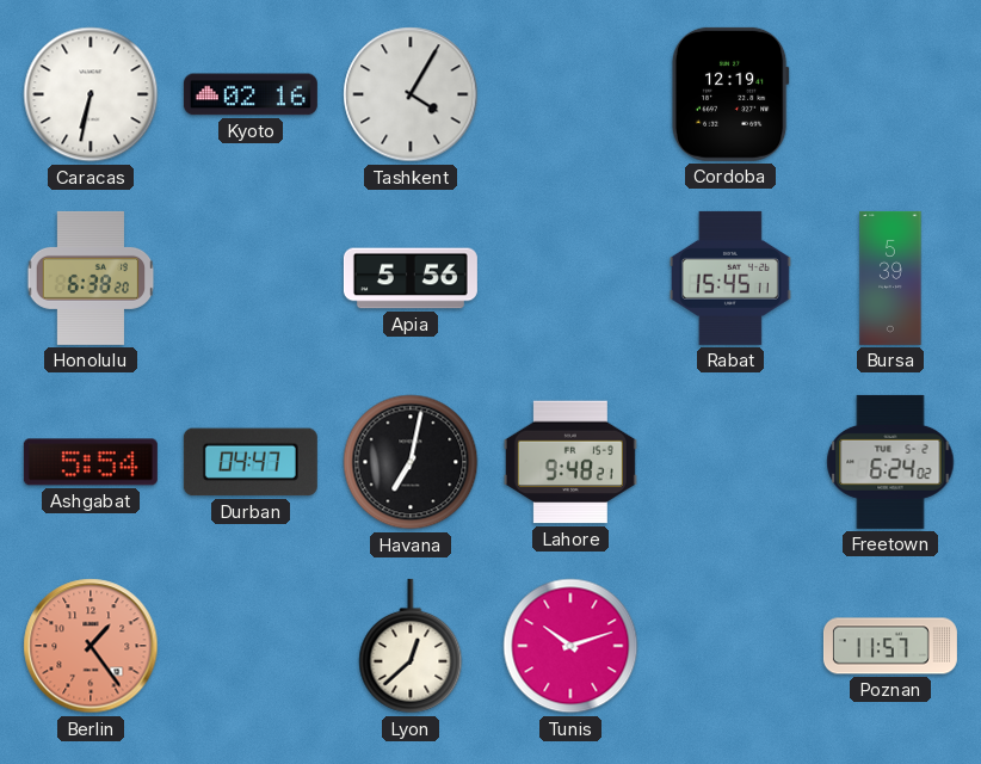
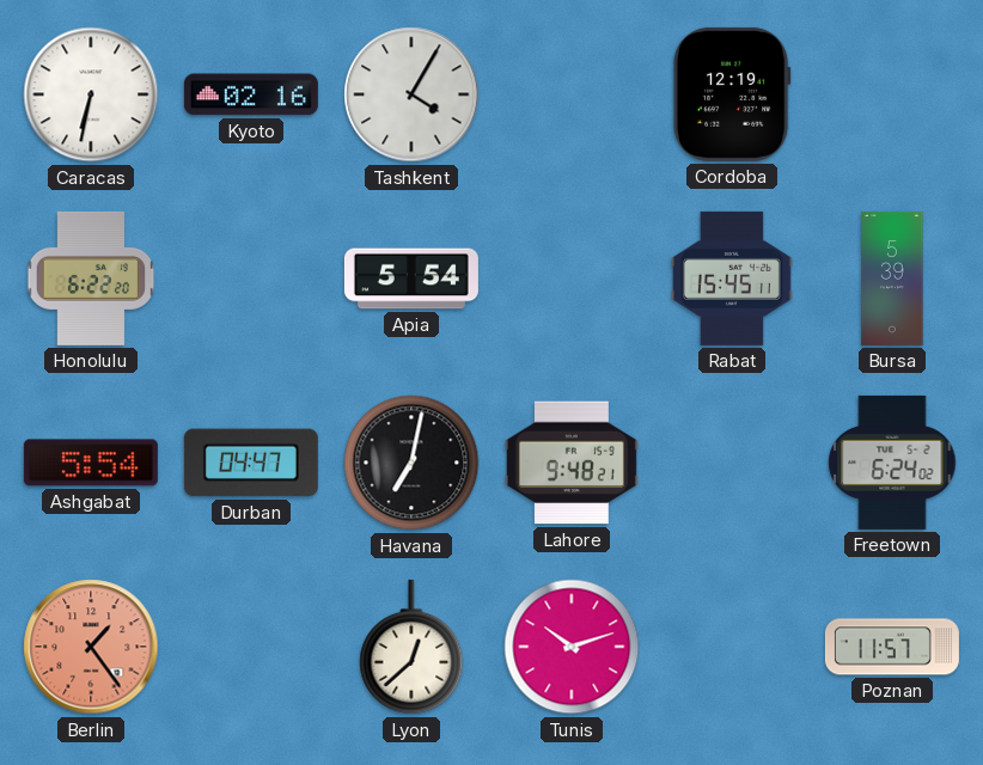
Honolulu: 6:38 -> 6:22 (91, 279)
Apia: 5:56 -> 5:54 (411, 279)
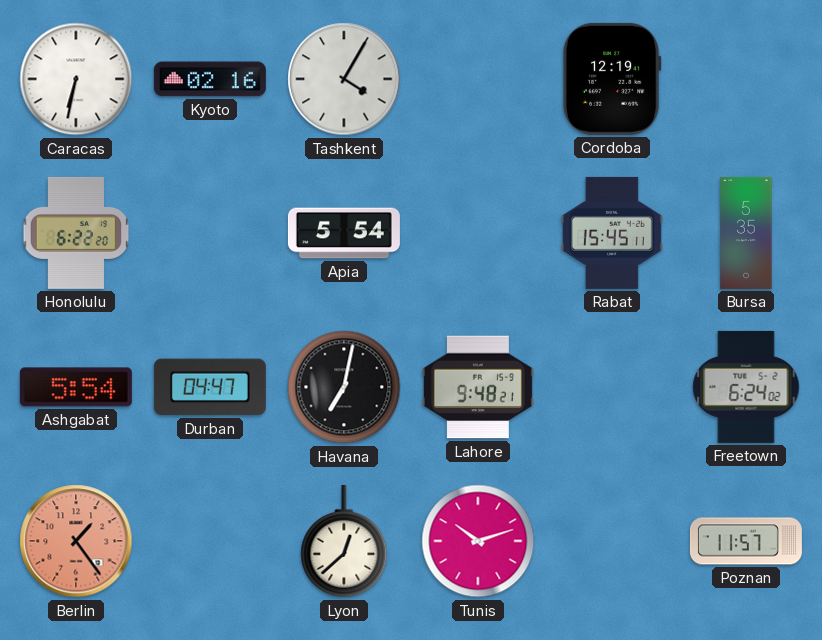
Bursa: 5:39 -> 5:35 (746, 233)
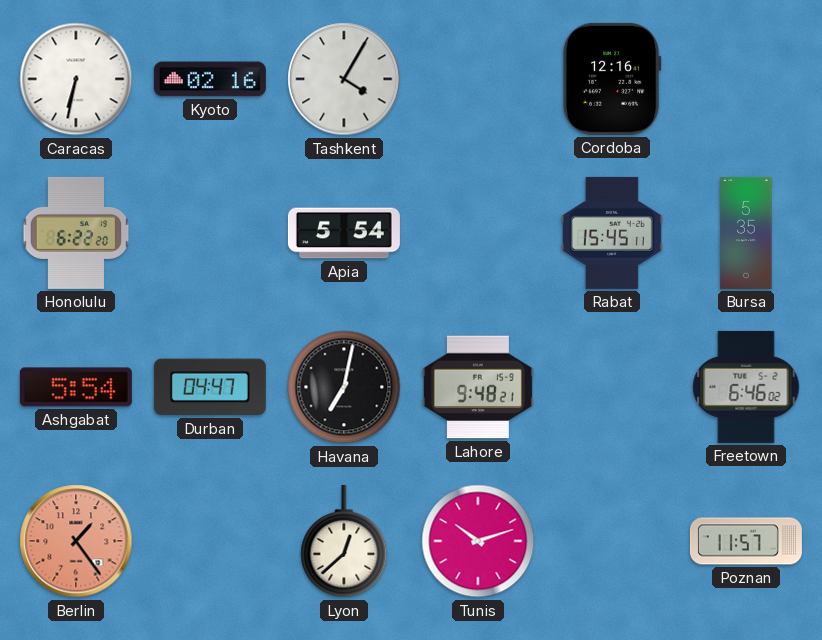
Cordoba: 12:19 -> 12:16 (612, 79)
Freetown: 6:24 -> 6:46 (746, 387)
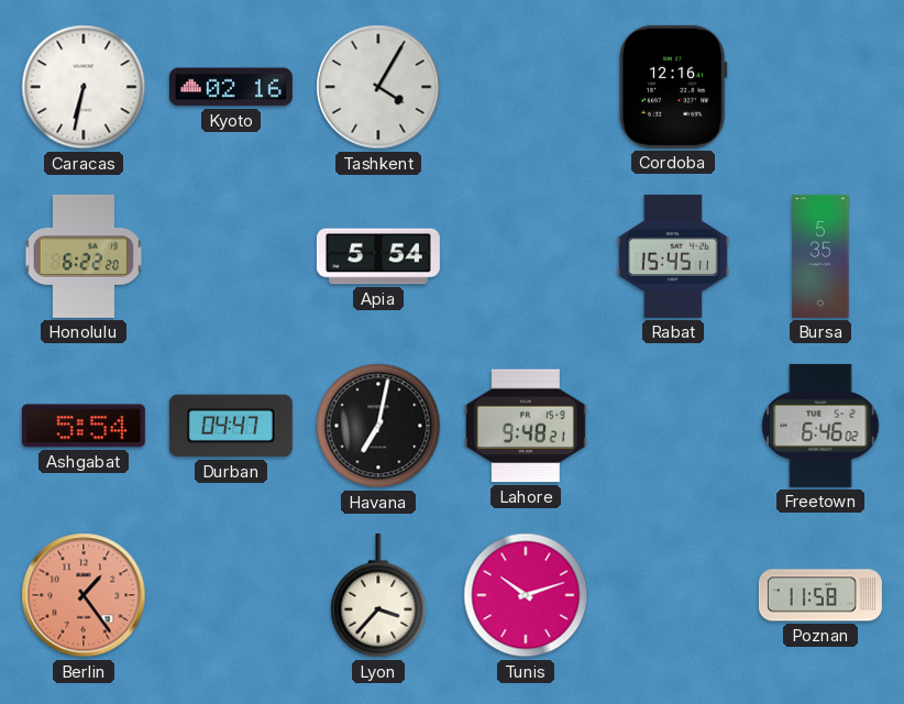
Lyon: 12:38 -> 3:37 (378, 595)
Poznan: 11:57 -> 11:58 (820, 595)
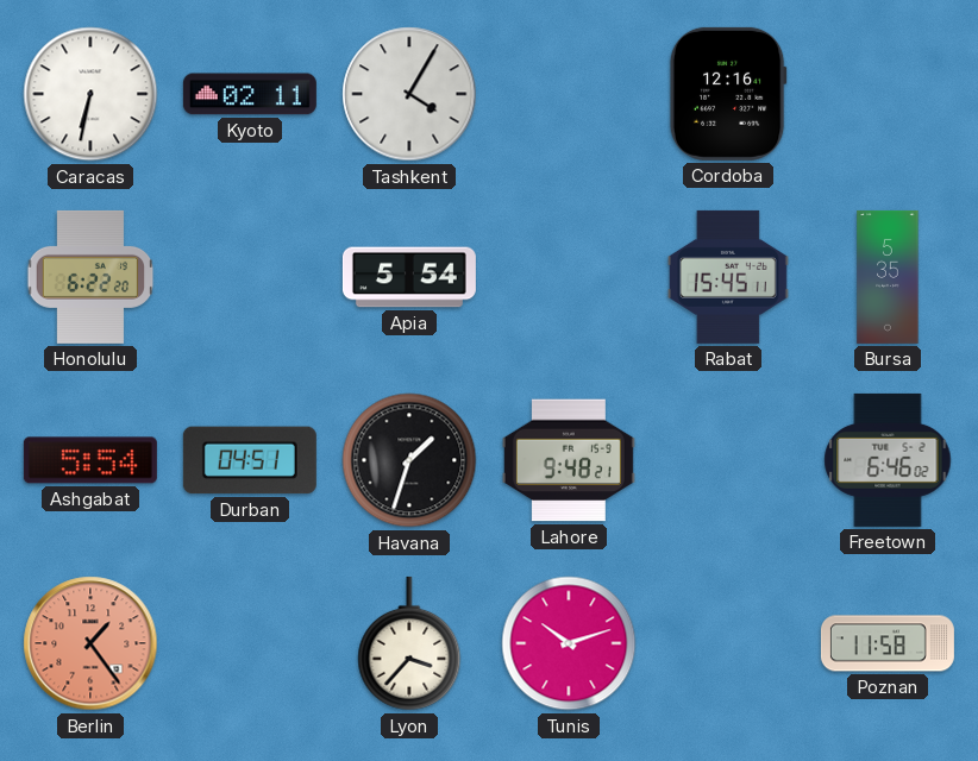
Kyoto: 02:16 -> 02:11 (250, 94)
Durban: 04:47 -> 04:51 (250, 460)
Havana: 7:02 -> 1:33 (409, 460)
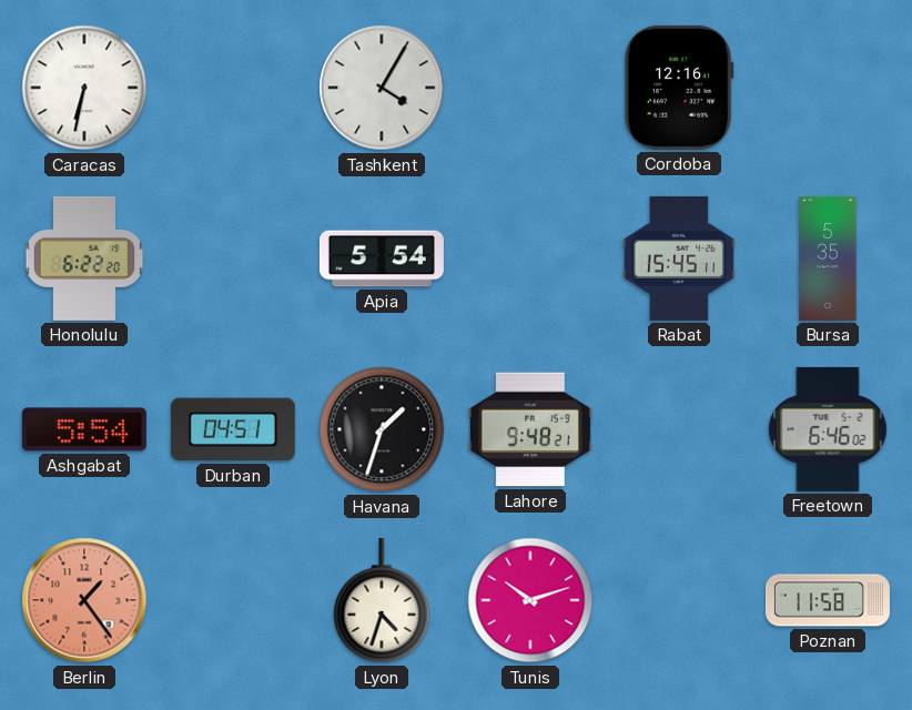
Kyoto: 02:11 -> none (250, 94)
Lyon: 3:37 -> 4:33 (382, 600)
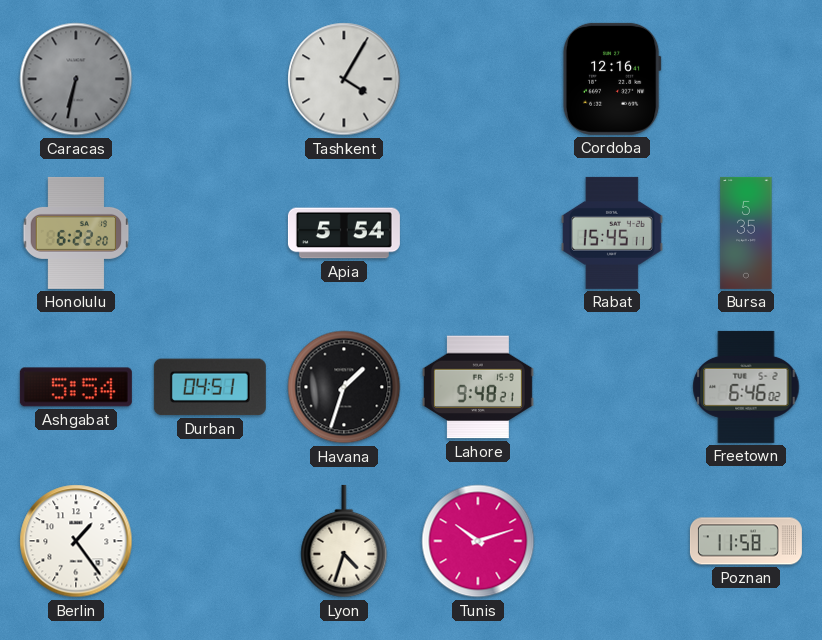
Caracas dial: white -> grey (76, 79)
Berlin dial: salmon -> white (76, 541)
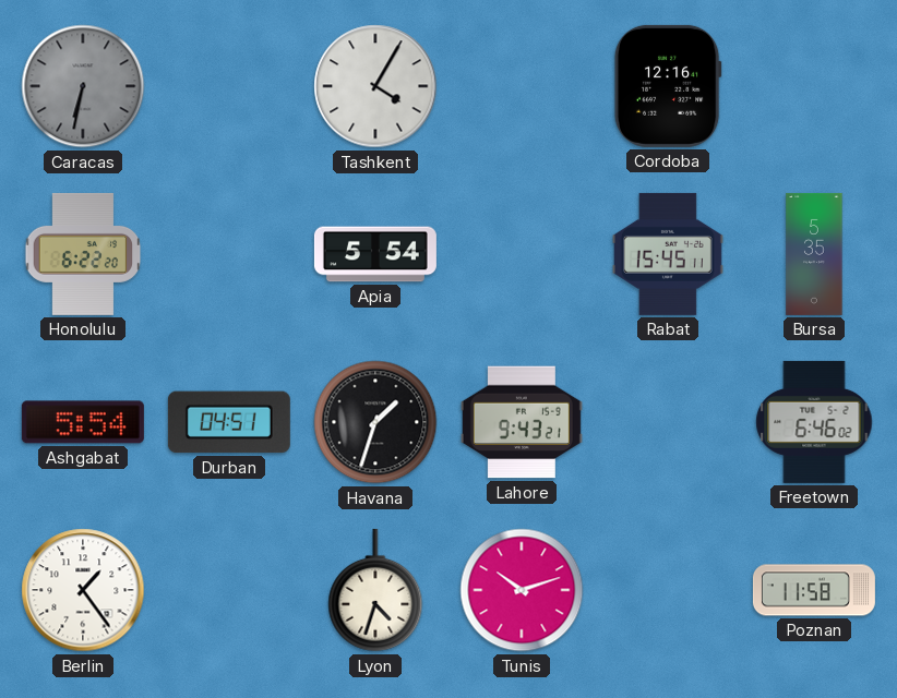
Lahore: 9:48 -> 9:43 (522, 422)
